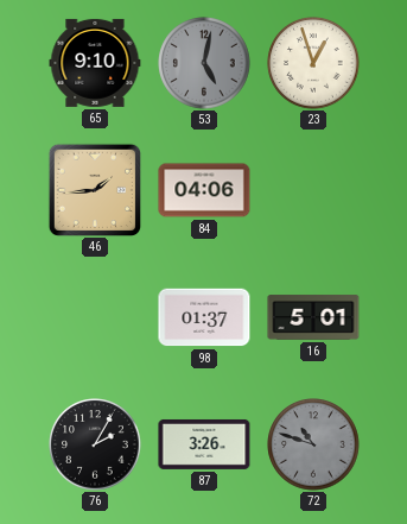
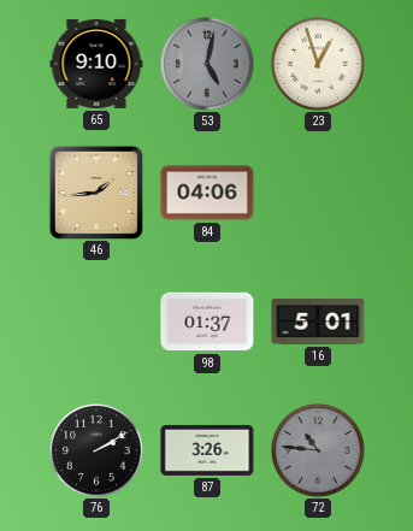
76: 2:05 -> 2:10 (96, 450)
72: 10:48 -> 10:46 (318, 450)
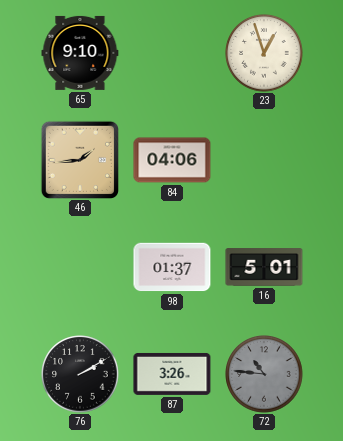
53: 5:02 -> none (207, 64)
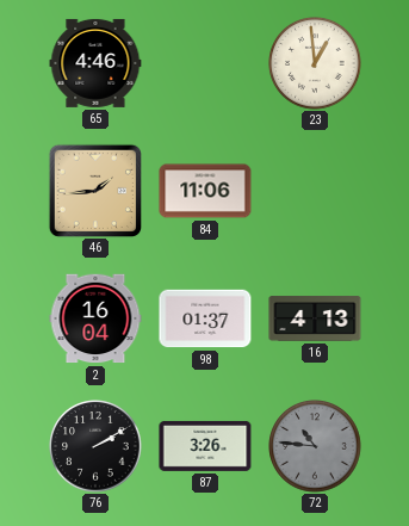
65: 9:10 -> 4:46 (95, 63)
23: 12:57 -> 12:59 (315, 63)
84: 04:06 -> 11:06 (205, 191)
2: none -> 16:04 (95, 318)
16: 5:01 -> 4:13 (315, 318)
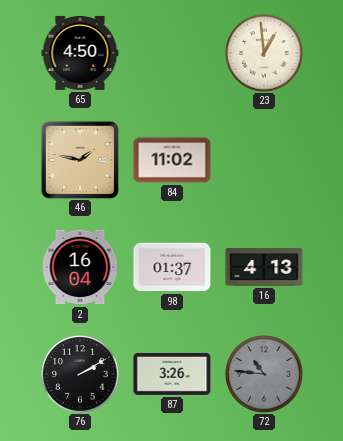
65: 4:46 -> 4:50 (80, 53)
46: 1:44 -> 1:47 (79, 159)
84: 11:06 -> 11:02 (172, 160)
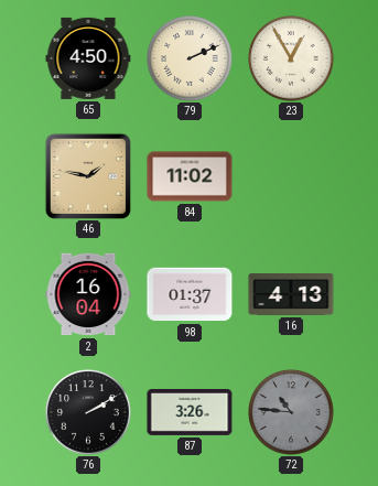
79: none -> 2:11 (190, 58)
23: 12:59 -> 12:55 (291, 58)
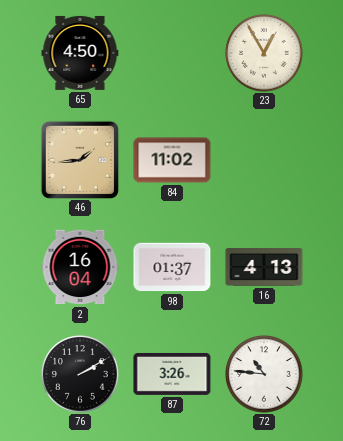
79: 2:11 -> none (190, 58)
46: 1:47 -> 1:44 (79, 159)
72 dial: grey -> white (264, 374)
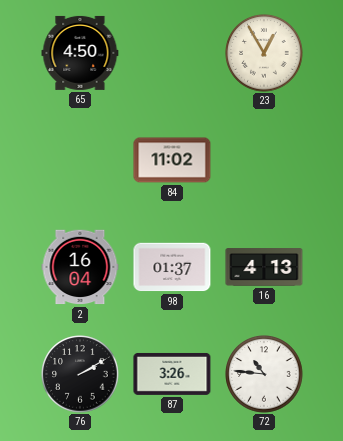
46: 1:44 -> none (79, 159)
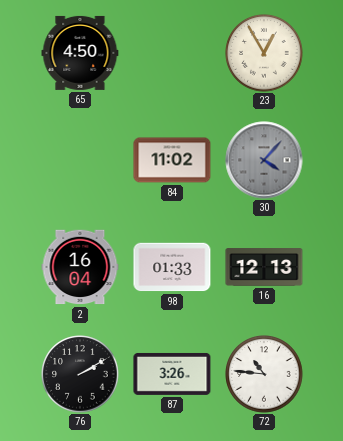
30: none -> 4:07 (264, 160)
98: 01:37 -> 01:33 (172, 267)
16: 4:13 -> 12:13 (264, 267)
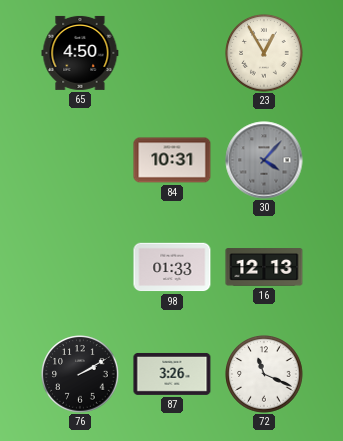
84: 11:02 -> 10:31 (172, 160)
2: 16:04 -> none (80, 267)
72: 10:46 -> 11:19 (264, 374)
